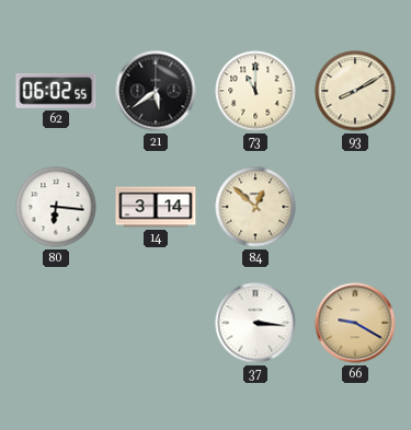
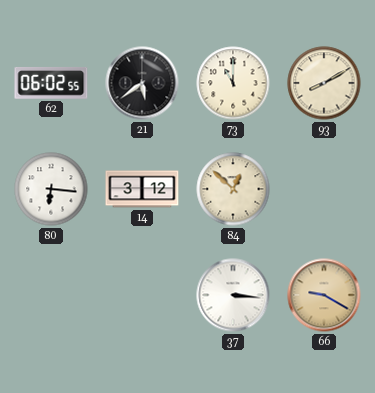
14: 3:14 -> 3:12 (142, 189)
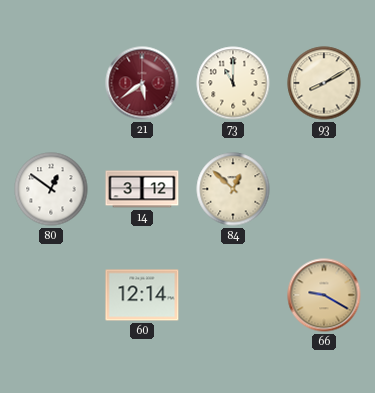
62: 06:02 -> none (51, 83)
21 dial: black -> burgundy (142, 83)
80: 6:16 -> 12:51 (51, 189)
60: none -> 12:14 (142, 295)
37: 3:16 -> none (233, 295)
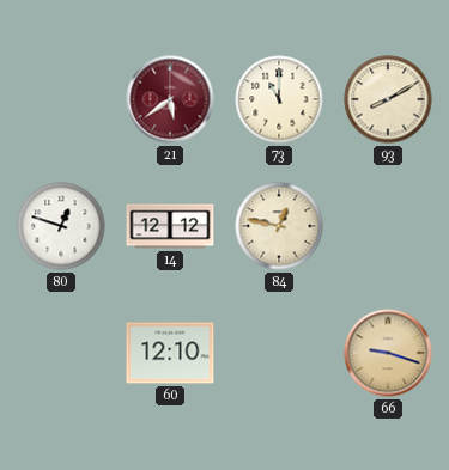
80: 12:51 -> 12:48 (61, 226)
14: 3:12 -> 12:12 (170, 226)
84: 12:52 -> 12:47 (279, 226)
60: 12:14 -> 12:10 (170, 353)
66: 9:20 -> 9:18 (388, 353)
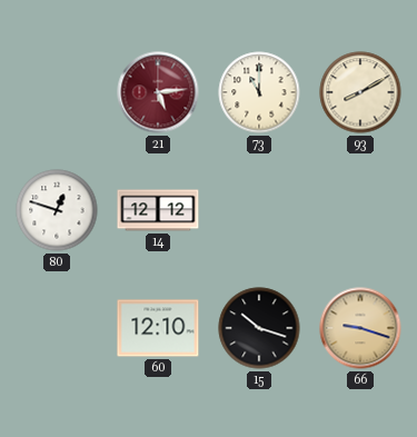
21: 5:39 -> 5:14 (158, 92)
84: 12:47 -> none (279, 226)
15: none -> 10:18 (259, 328)
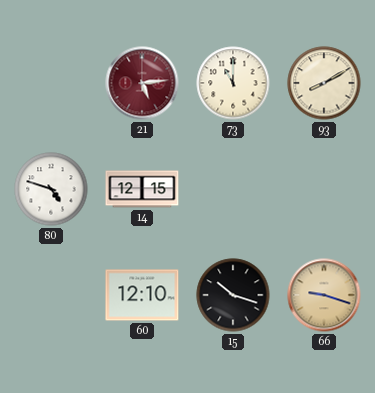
80: 12:48 -> 4:48 (51, 189)
14: 12:12 -> 12:15 (142, 189)
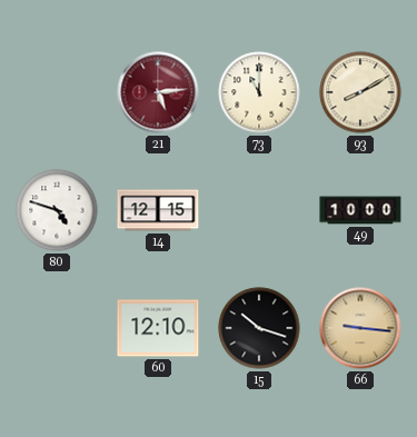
49: none -> 10:00 (360, 210)
66: 9:18 -> 9:16 (360, 328)
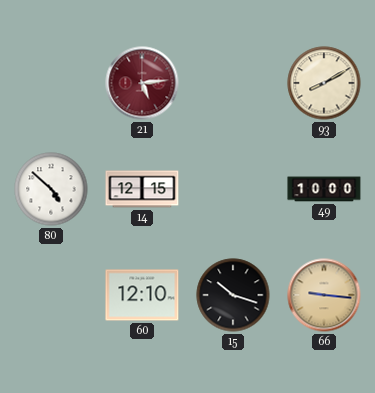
73: 11:00 -> none (259, 92)
80: 4:48 -> 4:52 (51, 189)
